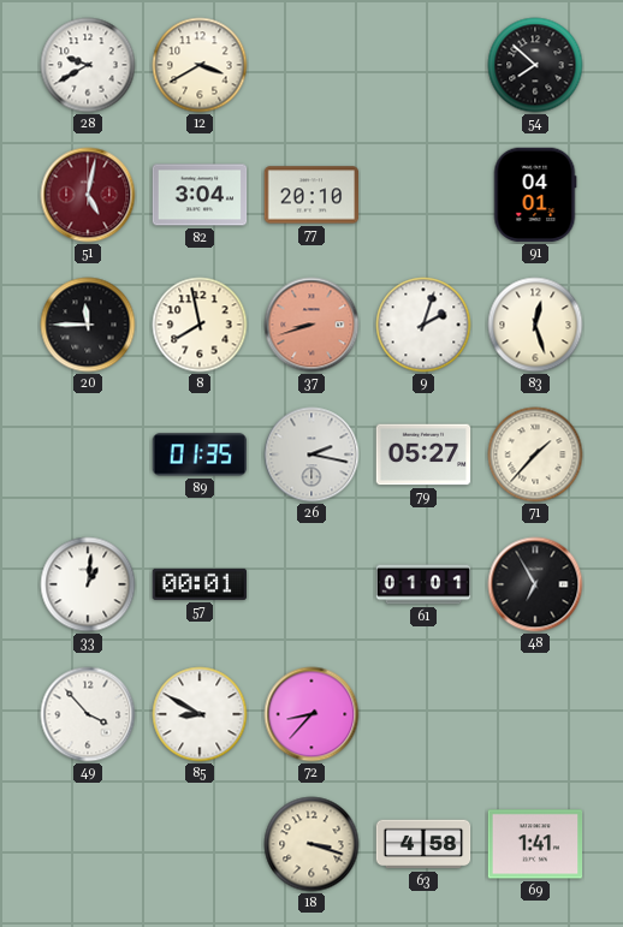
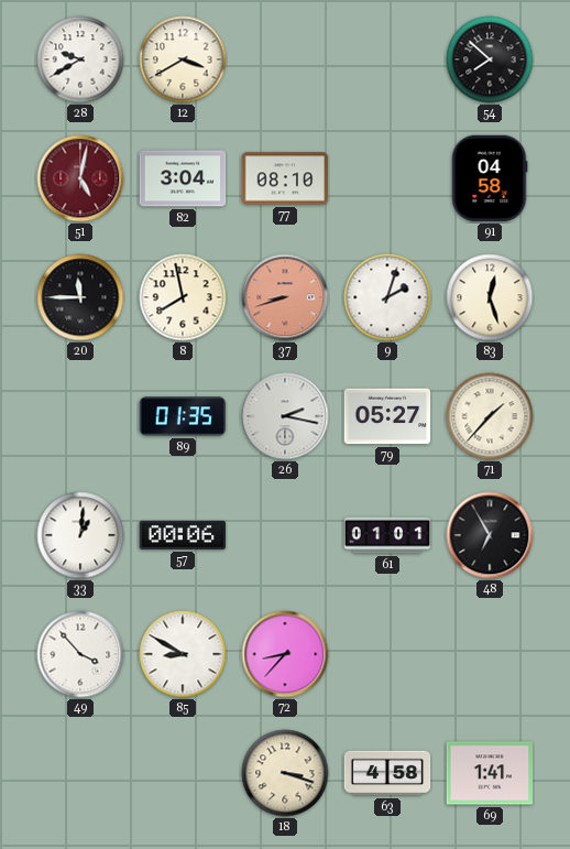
77: 20:10 -> 08:10 (285, 178)
91: 04:01 -> 04:58 (490, 178)
57: 00:01 -> 00:06 (183, 535)
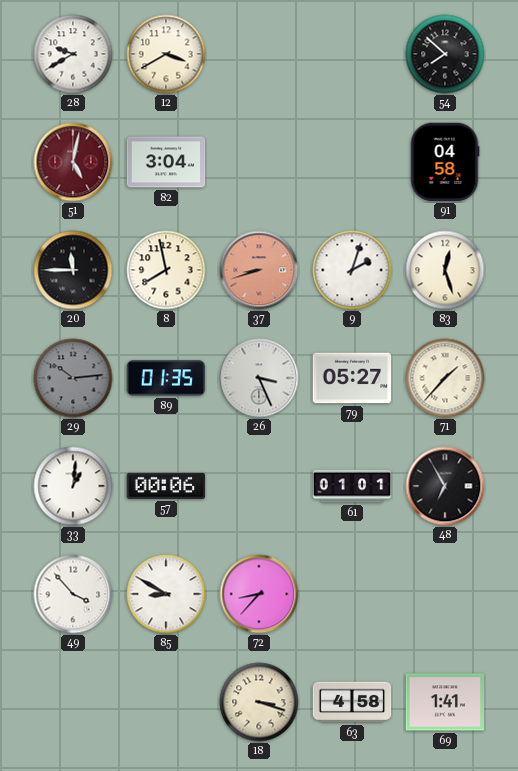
77: 08:10 -> none (285, 178)
29: none -> 10:14 (73, 378)
26: 2:17 -> 3:26 (259, 378)
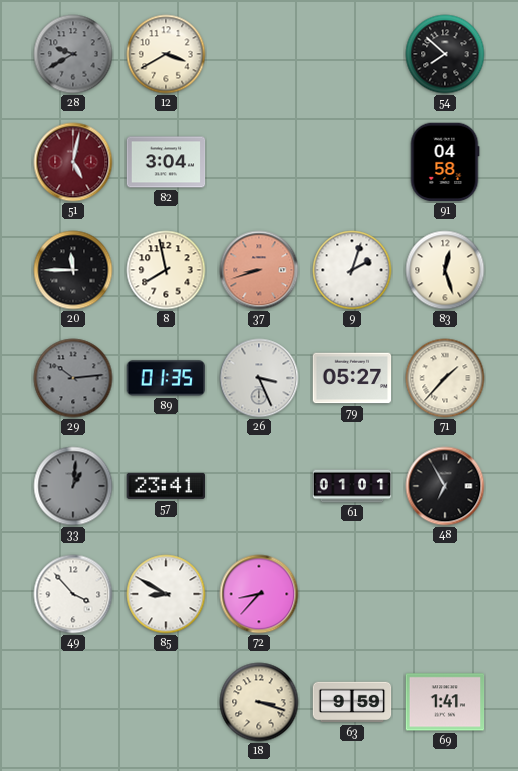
28 dial: white -> grey (73, 54)
33 dial: white -> grey (73, 486)
57: 00:06 -> 23:41 (166, 486)
63: 4:58 -> 9:59 (352, 702)
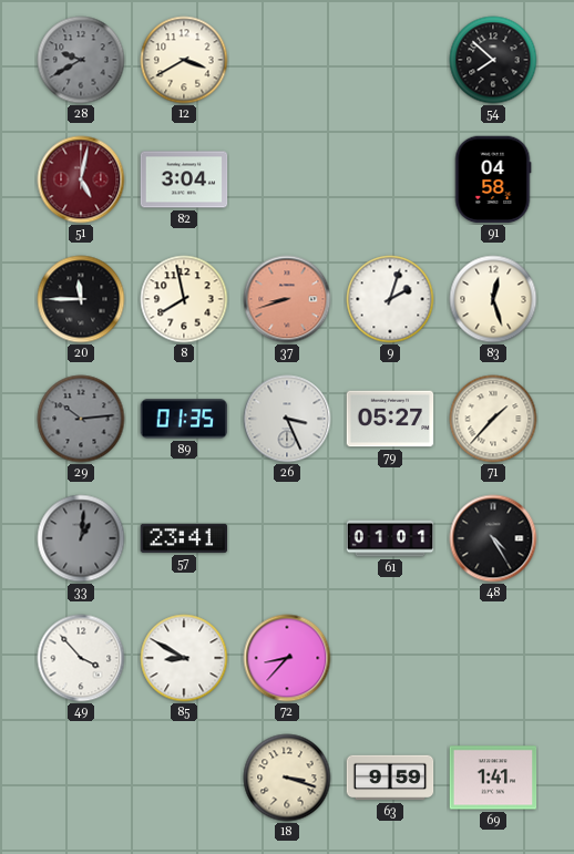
48: 6:55 -> 4:25 (493, 538)
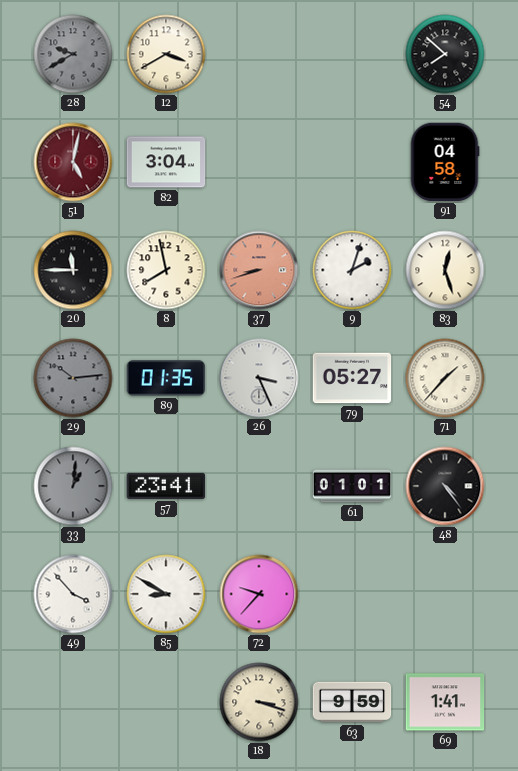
48: 4:25 -> 4:24 (445, 486)
72: 8:37 -> 9:37 (259, 594)
